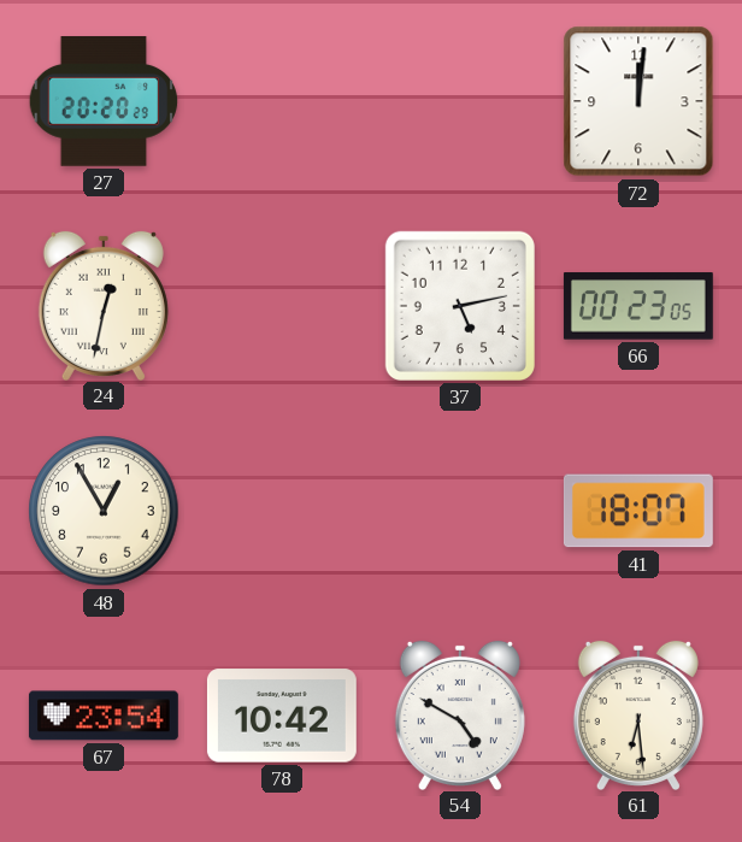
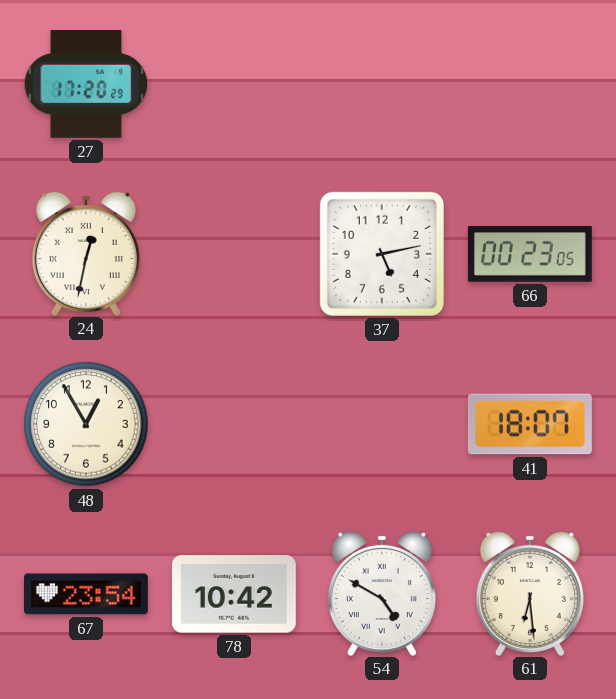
27: 20:20 -> 17:20 (86, 84)
72: 12:01 -> none (638, 101)
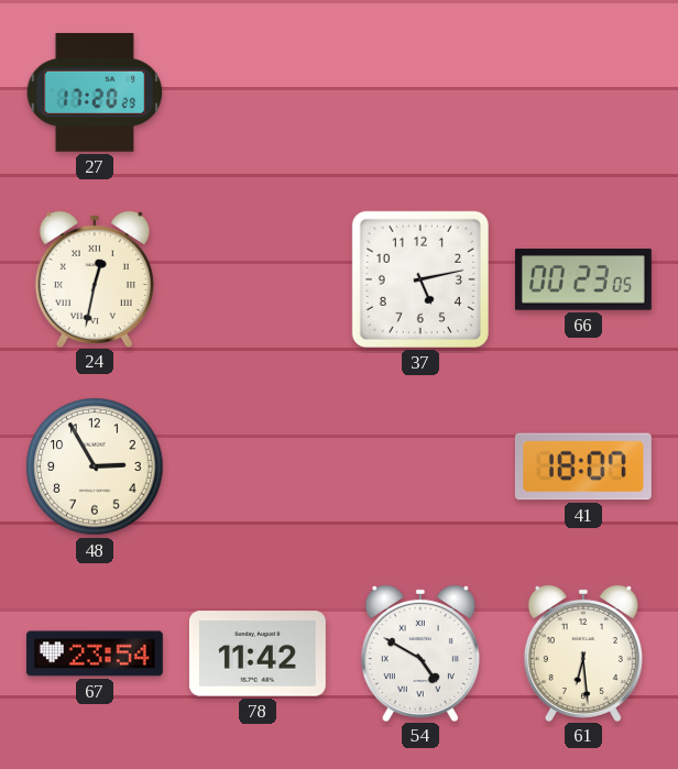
48: 12:55 -> 2:55 (95, 466)
78: 10:42 -> 11:42 (258, 653)
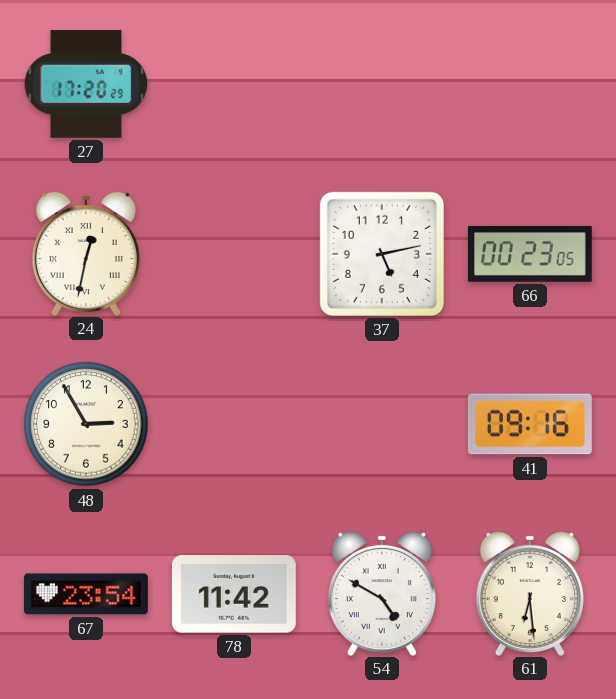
41: 18:07 -> 09:16 (530, 424)
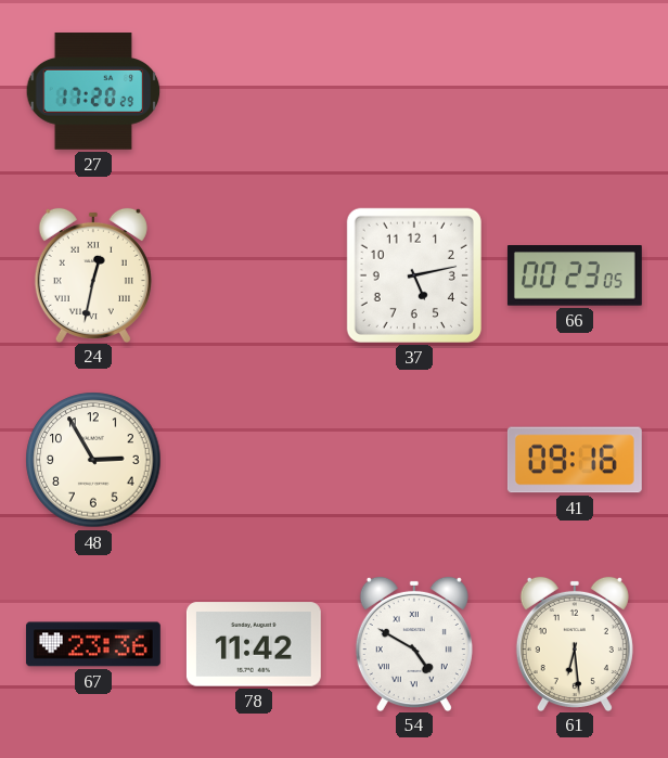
67: 23:54 -> 23:36 (93, 644)
